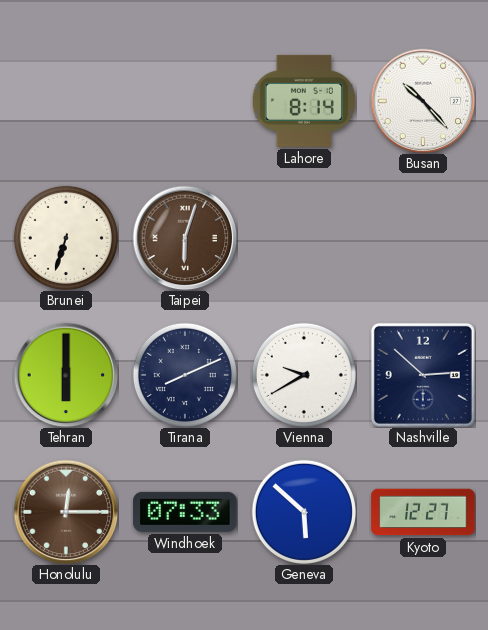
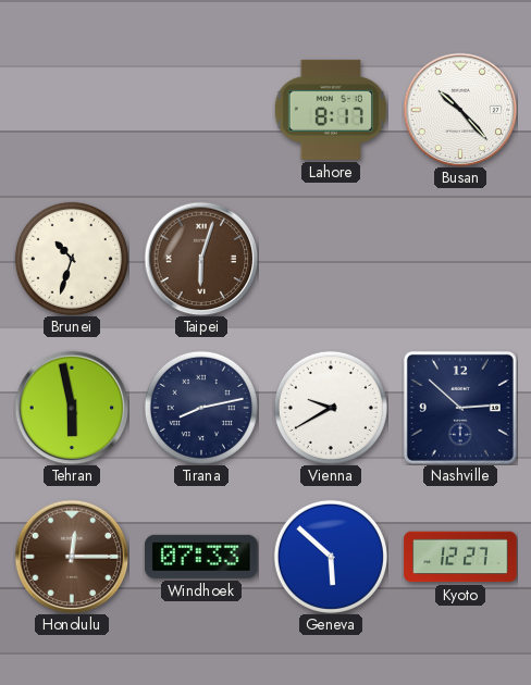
Lahore: 8:14 -> 8:17 (330, 110)
Brunei: 6:33 -> 10:33 (72, 259)
Tehran: 6:00 -> 5:58 (72, 408)
Tirana: 8:11 -> 8:13 (201, 408)
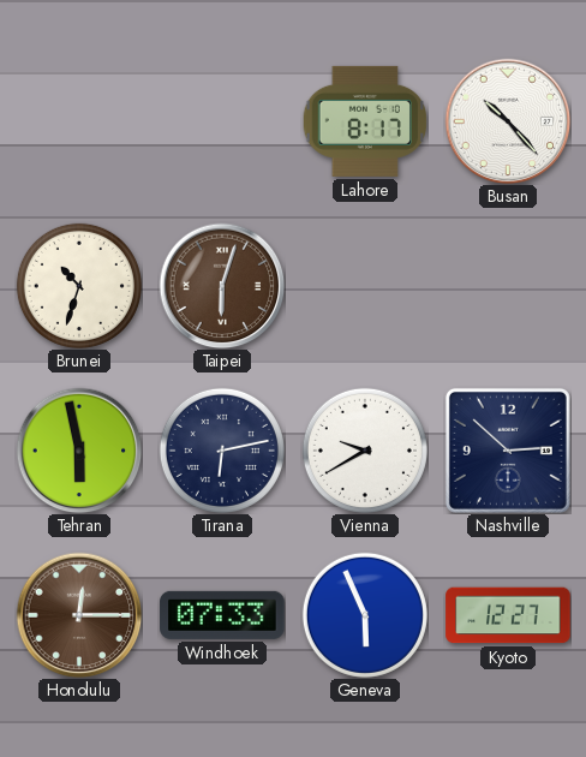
Tirana: 8:13 -> 6:13 (222, 451)
Geneva: 5:52 -> 5:56 (365, 615)
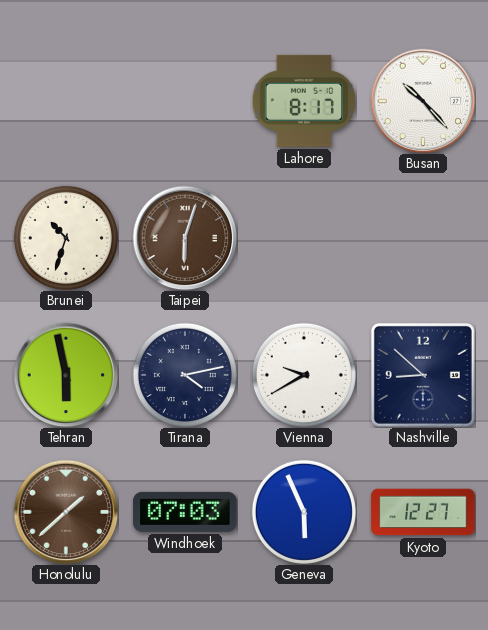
Tirana: 6:13 -> 4:13 (185, 375)
Nashville: 2:52 -> 8:52 (423, 375)
Honolulu: 12:15 -> 1:38 (66, 512)
Windhoek: 07:33 -> 07:03 (185, 512)
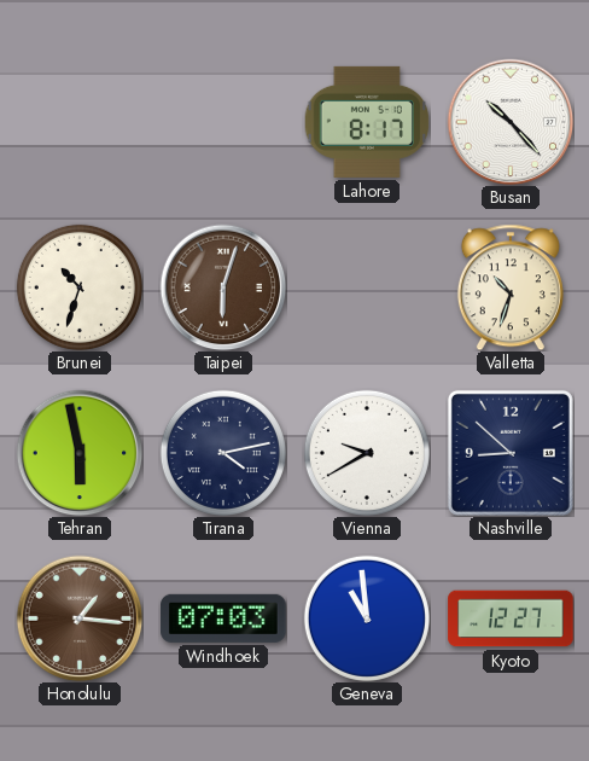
Valletta: none -> 10:33 (511, 287)
Honolulu: 1:38 -> 1:16 (80, 618)
Geneva: 5:56 -> 10:59 (367, 618)
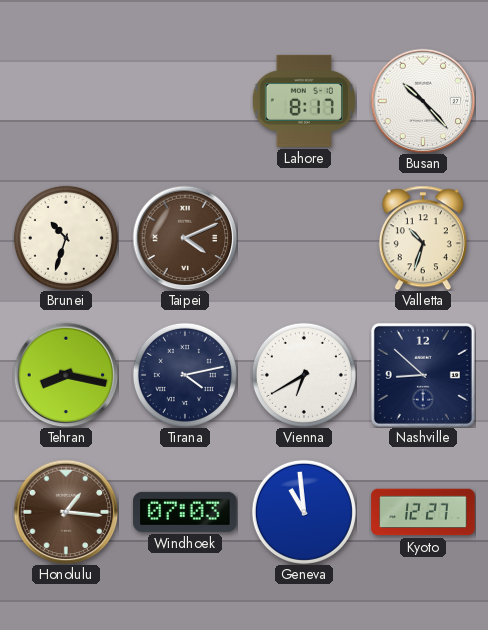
Taipei: 6:03 -> 4:11 (185, 238)
Tehran: 5:58 -> 8:17 (66, 375)
Vienna: 9:40 -> 6:40 (304, 375)
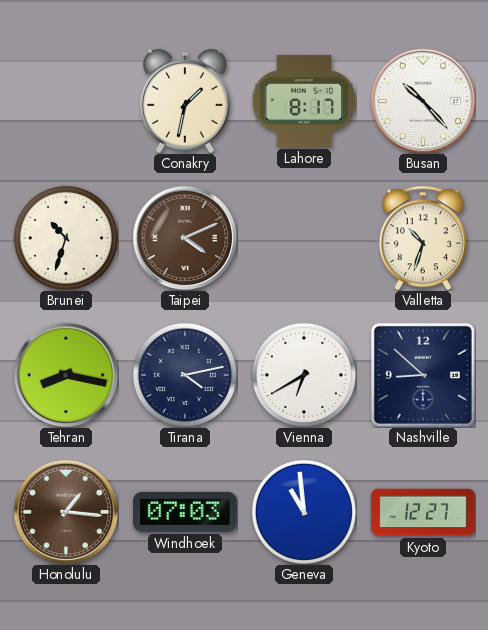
Conakry: none -> 1:32 (185, 101)
